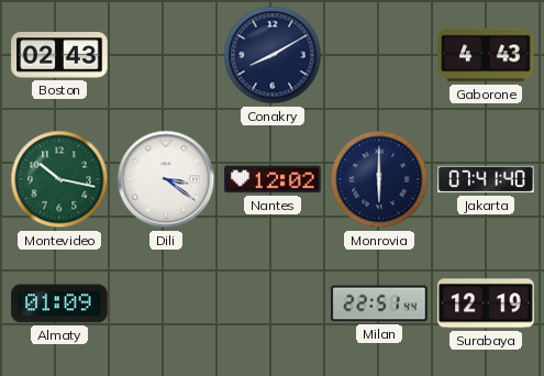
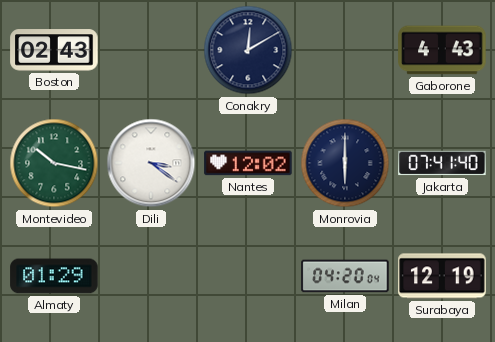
Conakry: 8:10 -> 12:10 (248, 50)
Almaty: 01:09 -> 01:29 (54, 276)
Milan: 22:51 -> 04:20 (345, 276)
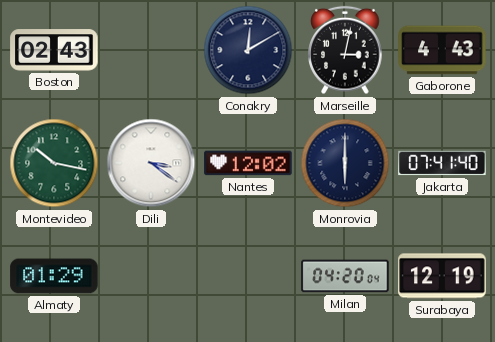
Marseille: none -> 3:02 (345, 50)
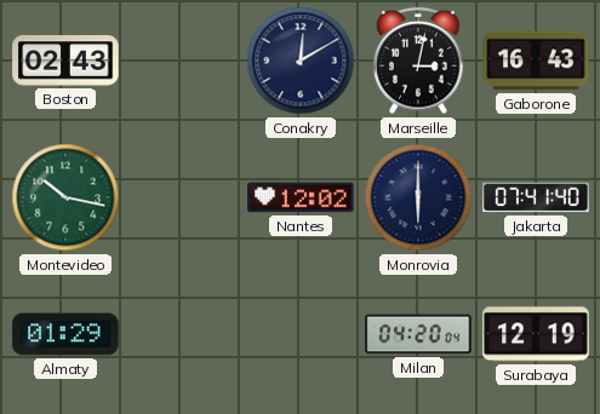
Gaborone: 4:43 -> 16:43 (536, 61)
Dili: 3:21 -> none (151, 163)
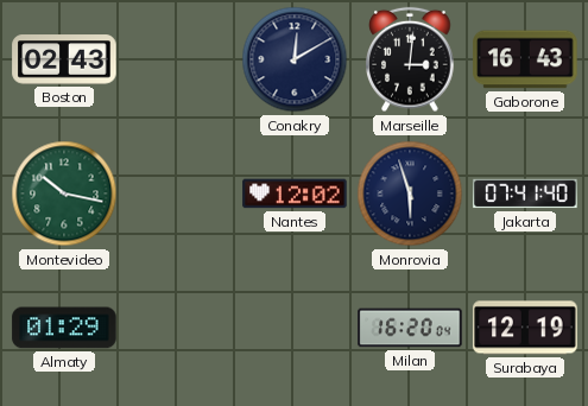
Marseille: 3:02 -> 3:01 (410, 59)
Monrovia: 6:00 -> 5:57 (410, 194)
Milan: 04:20 -> 16:20 (410, 328)
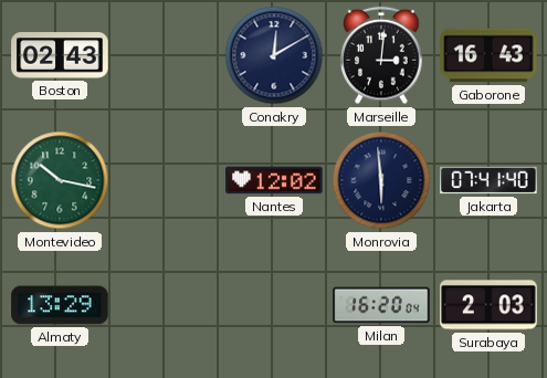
Monrovia: 5:57 -> 5:59 (381, 180)
Almaty: 01:29 -> 13:29 (60, 305)
Surabaya: 12:19 -> 2:03 (488, 305)
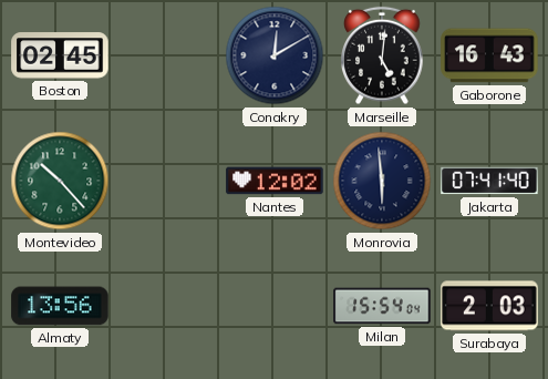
Boston: 02:43 -> 02:45 (60, 55)
Marseille: 3:01 -> 5:01 (382, 55)
Montevideo: 10:17 -> 10:23 (60, 181)
Almaty: 13:29 -> 13:56 (60, 306)
Milan: 16:20 -> 15:54 (382, 306)
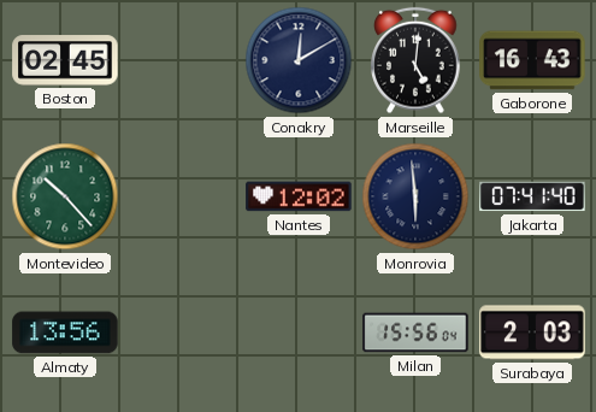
Milan: 15:54 -> 15:56 (415, 332)
